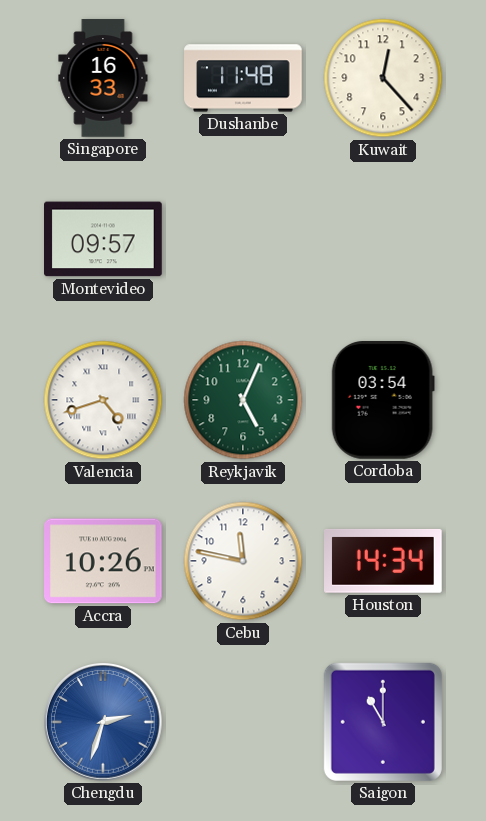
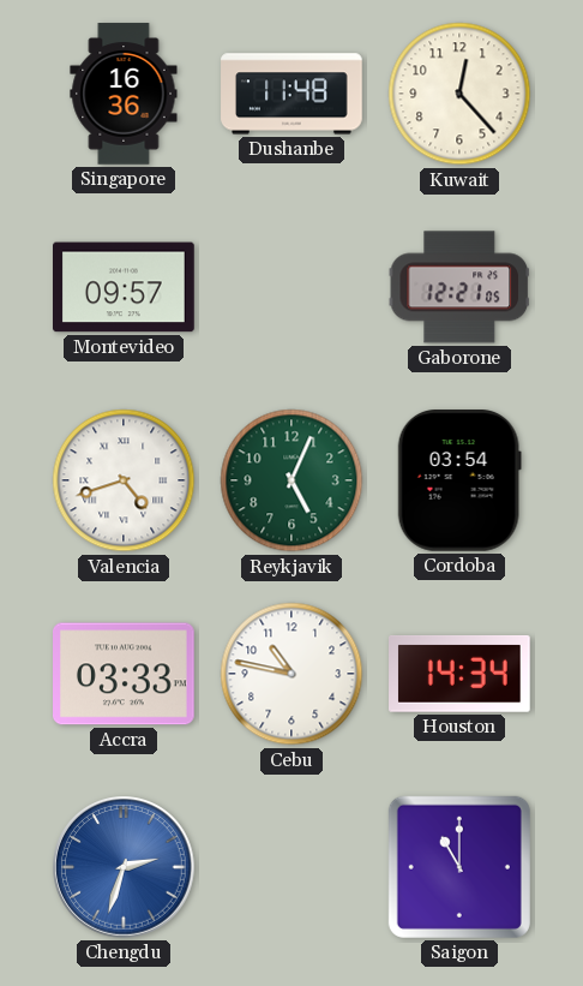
Singapore: 16:33 -> 16:36 (124, 94)
Gaborone: none -> 12:21 (458, 287)
Accra: 10:26 -> 03:33 (125, 674)
Cebu: 11:47 -> 10:47 (291, 674)
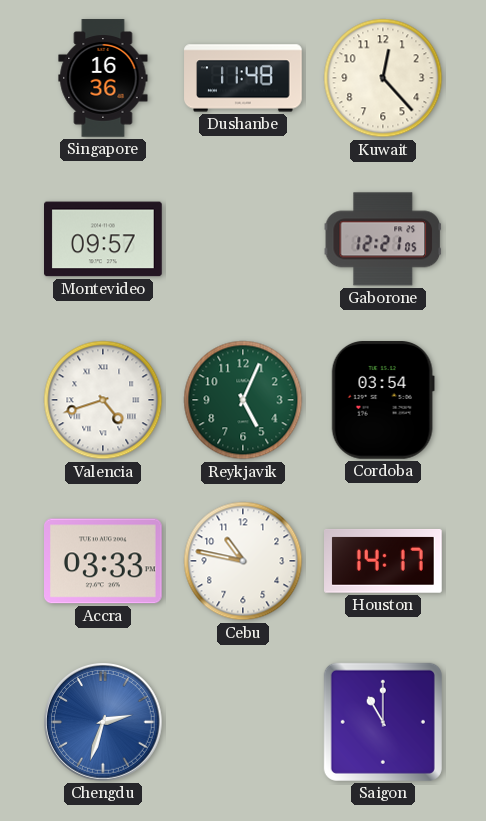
Houston: 14:34 -> 14:17 (384, 561)
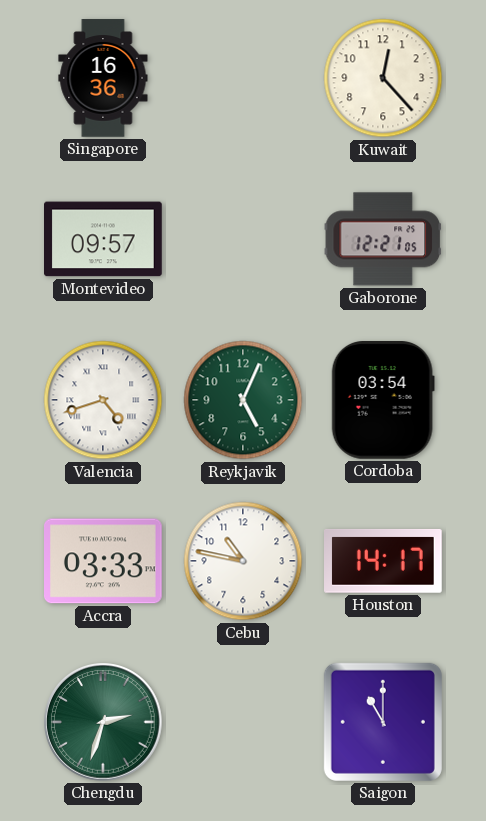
Dushanbe: 11:48 -> none (243, 78)
Chengdu dial: blue -> green (104, 723)
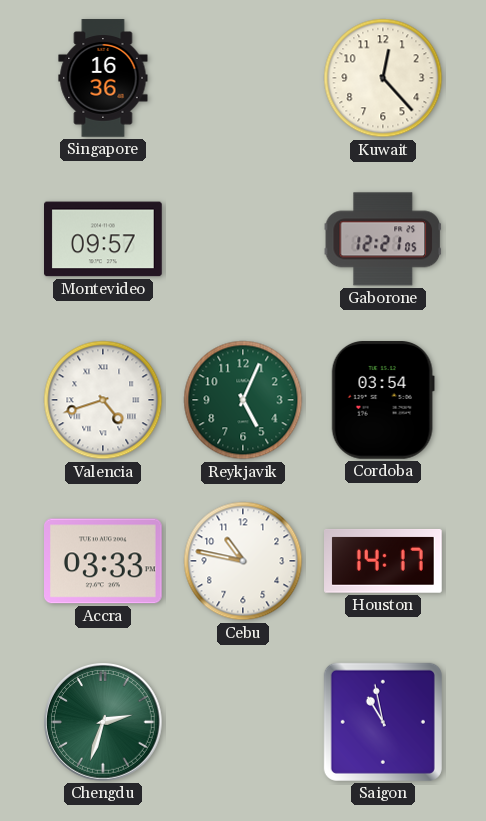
Saigon: 11:00 -> 10:58 (383, 722)
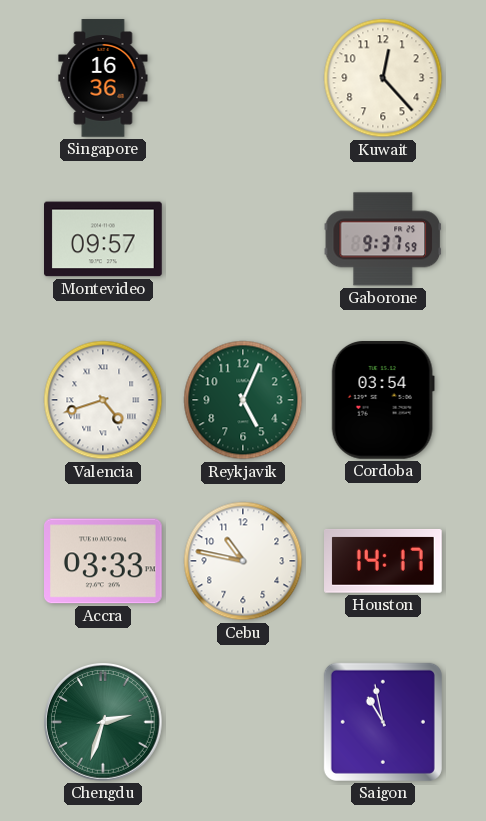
Gaborone: 12:21 -> 9:37 (382, 239)
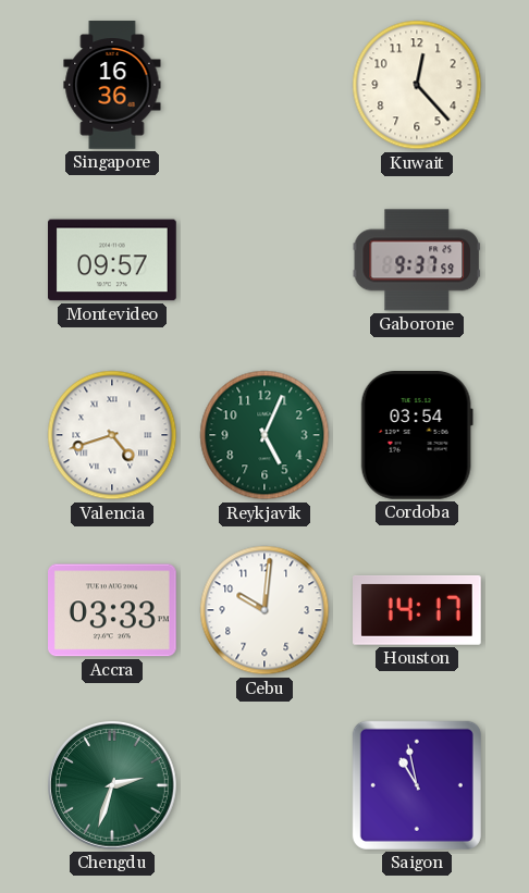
Cebu: 10:47 -> 10:01 (264, 610)
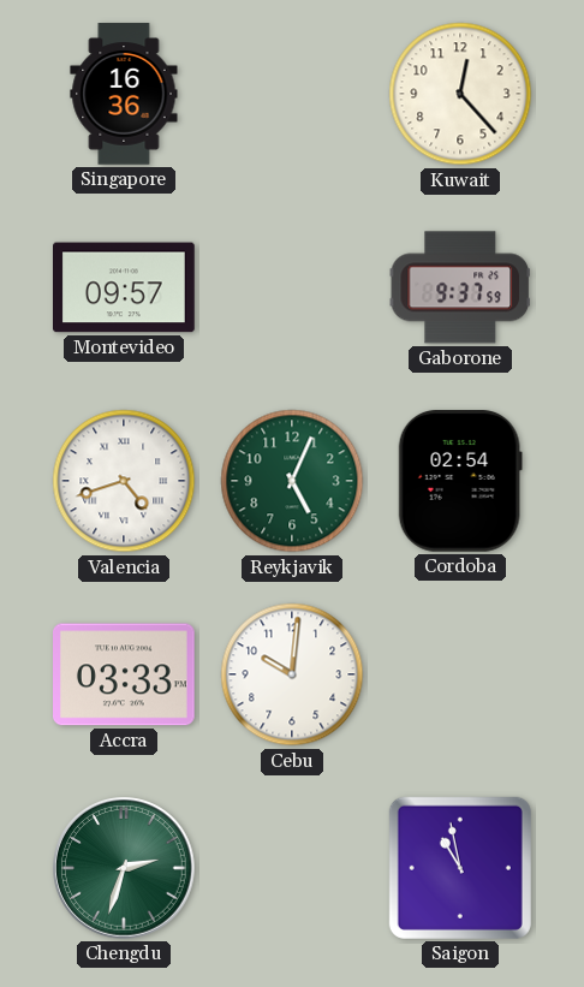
Cordoba: 03:54 -> 02:54 (460, 482)
Houston: 14:17 -> none (418, 610)
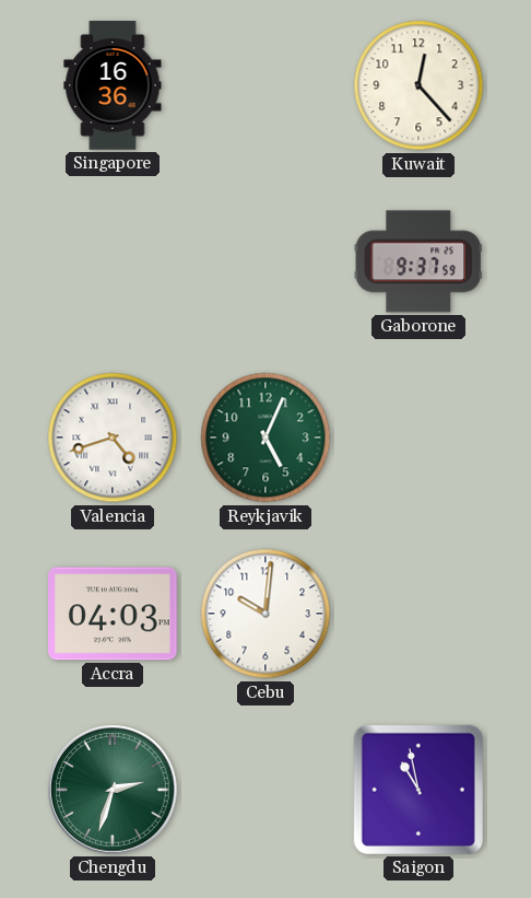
Montevideo: 09:57 -> none (125, 287)
Cordoba: 02:54 -> none (460, 482)
Accra: 03:33 -> 04:03 (114, 614)
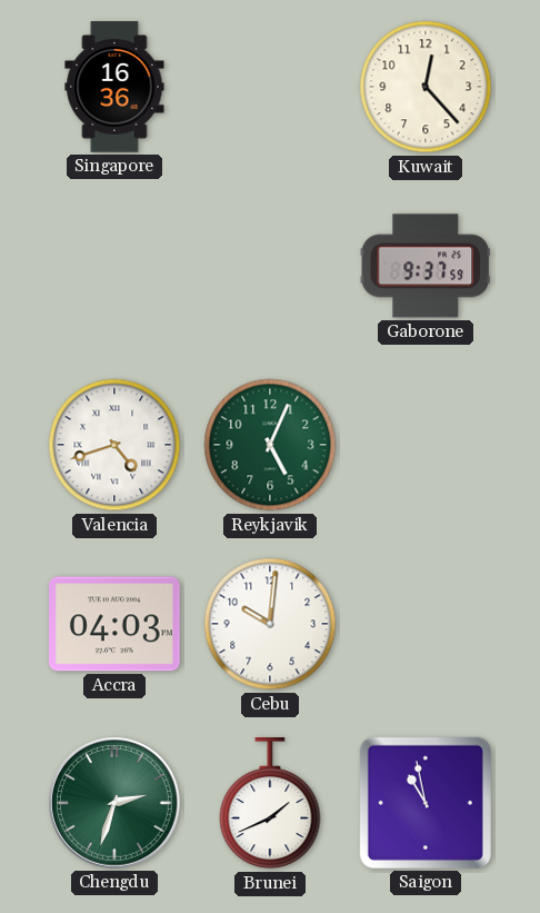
Brunei: none -> 1:41 (270, 804)
